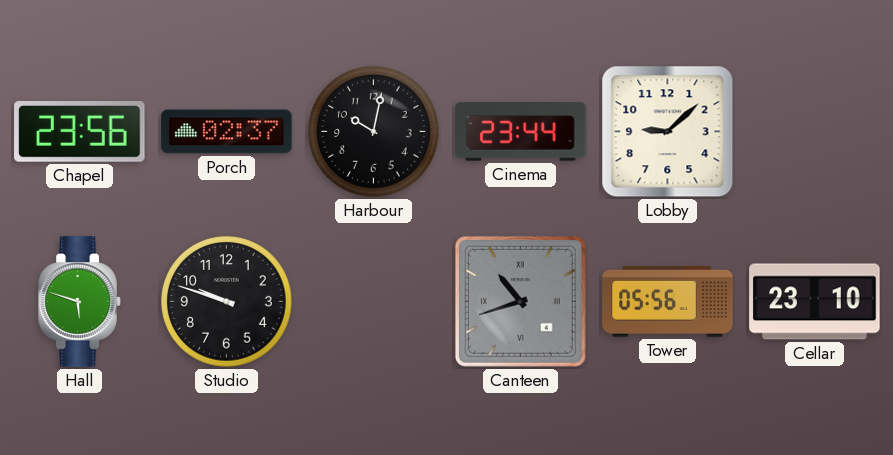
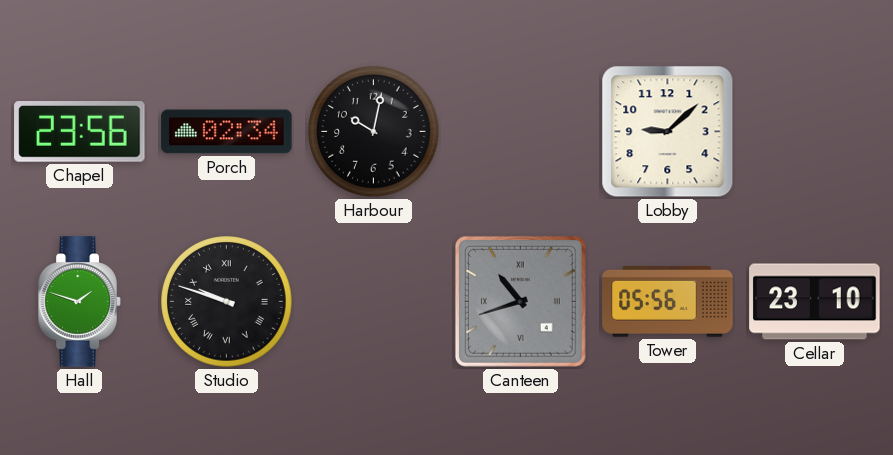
Porch: 02:37 -> 02:34 (227, 132)
Cinema: 23:44 -> none (521, 132)
Hall: 5:48 -> 1:48 (80, 302)
Studio numerals: Arabic -> Roman (227, 302)
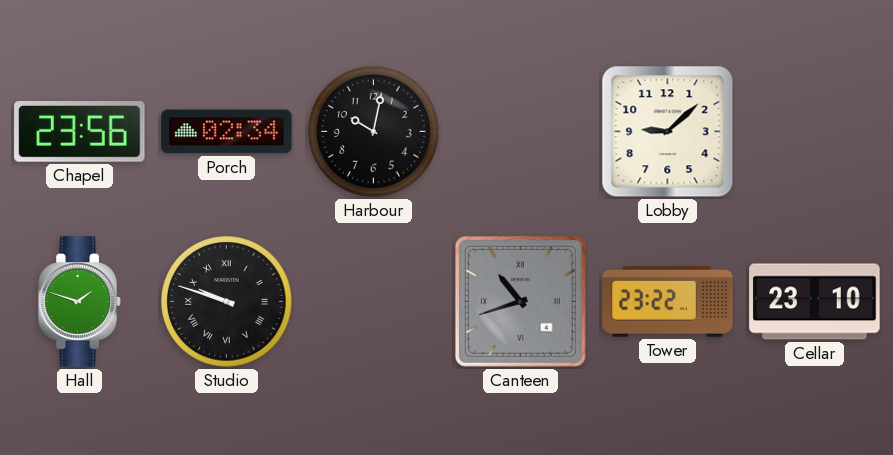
Tower: 05:56 -> 23:22 (668, 302)
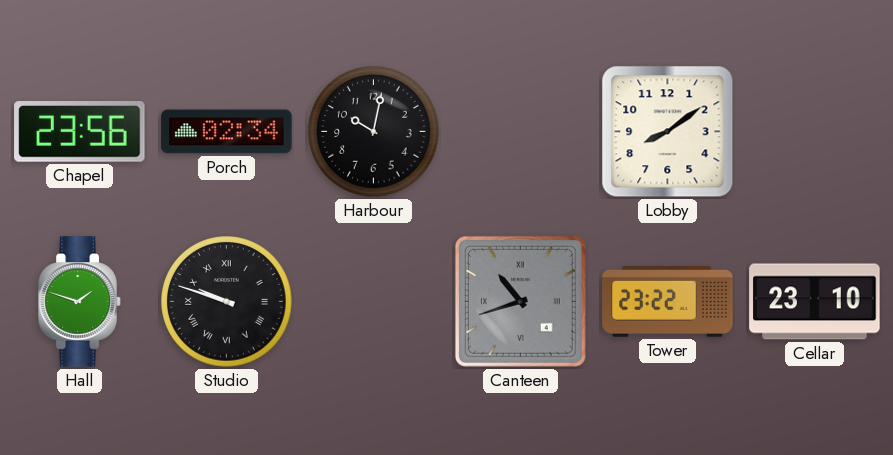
Lobby: 9:08 -> 8:09 (668, 132)
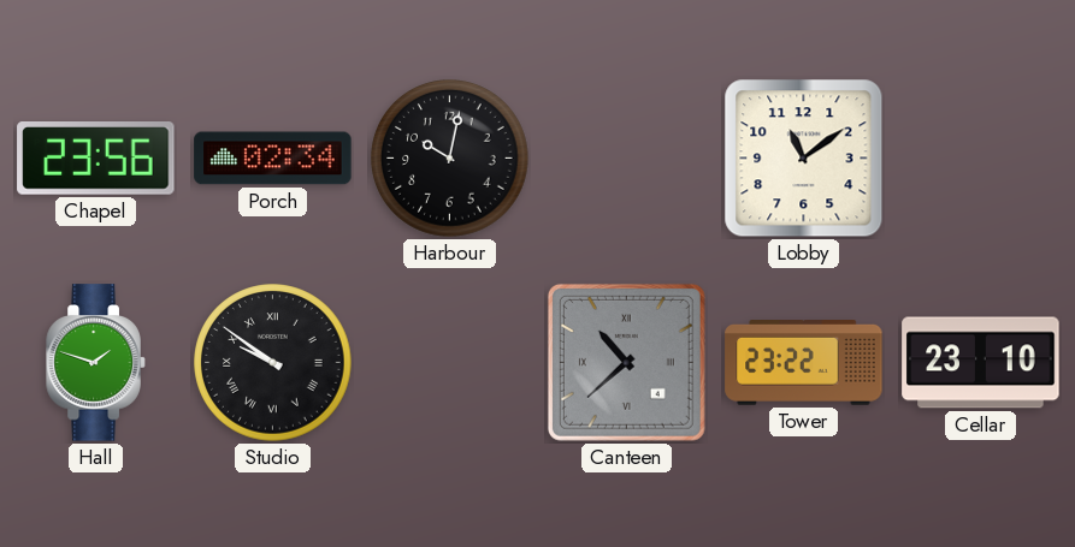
Lobby: 8:09 -> 11:09 (804, 159)
Studio: 9:48 -> 9:51 (273, 363)
Canteen: 10:42 -> 10:38 (626, 362)
